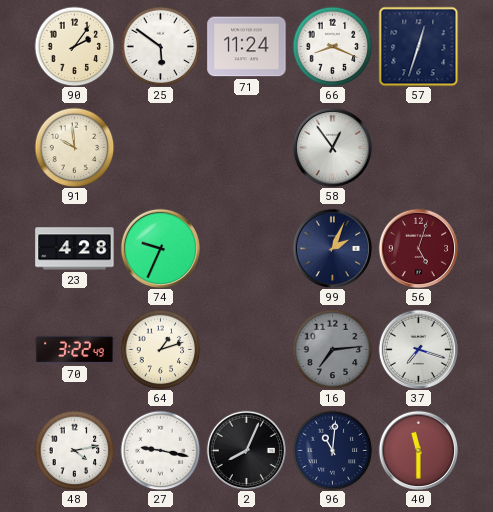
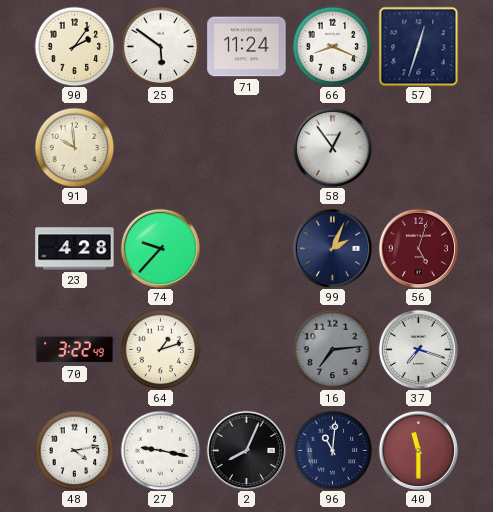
74: 9:34 -> 9:37 (160, 248)
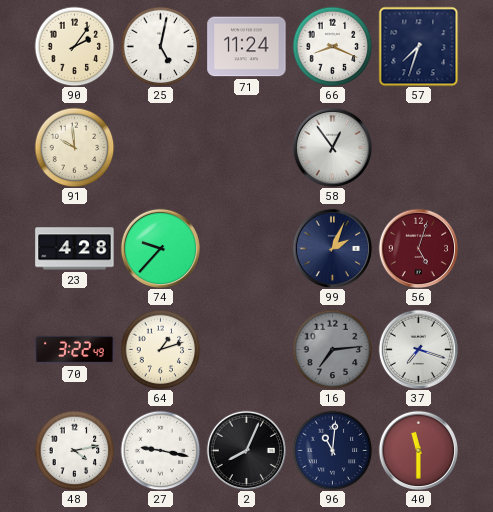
25: 5:51 -> 5:02 (160, 46)
57: 12:33 -> 7:33 (418, 46)
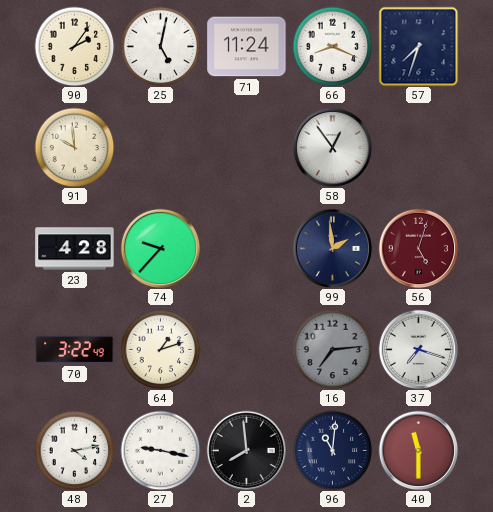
99: 2:04 -> 1:59 (332, 248)
2: 8:04 -> 7:59 (246, 450)
